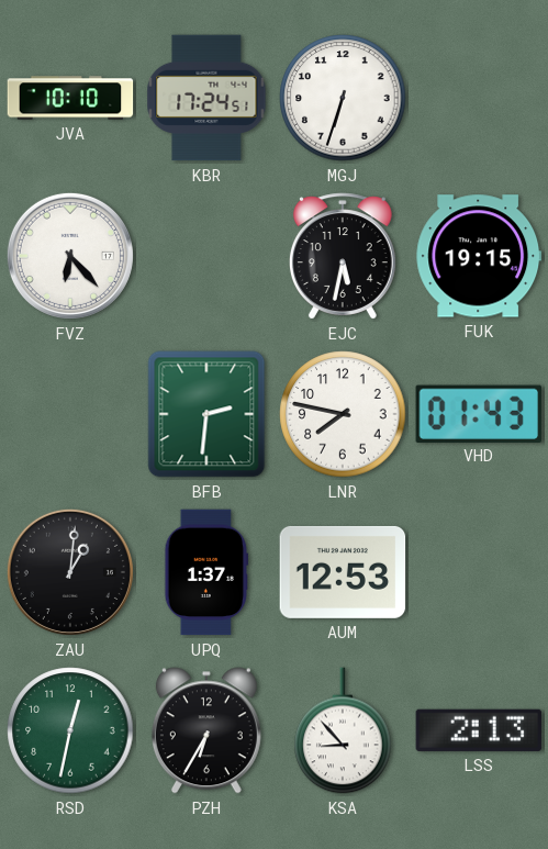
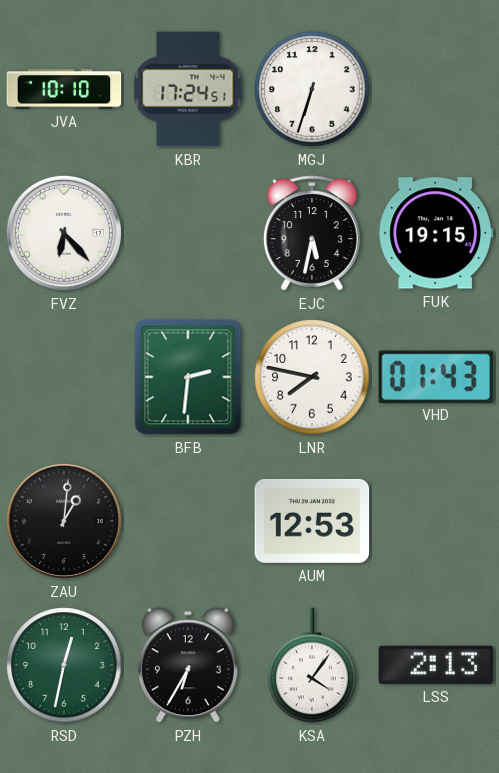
UPQ: 1:37 -> none (206, 572)
KSA: 8:53 -> 4:06 (312, 665)
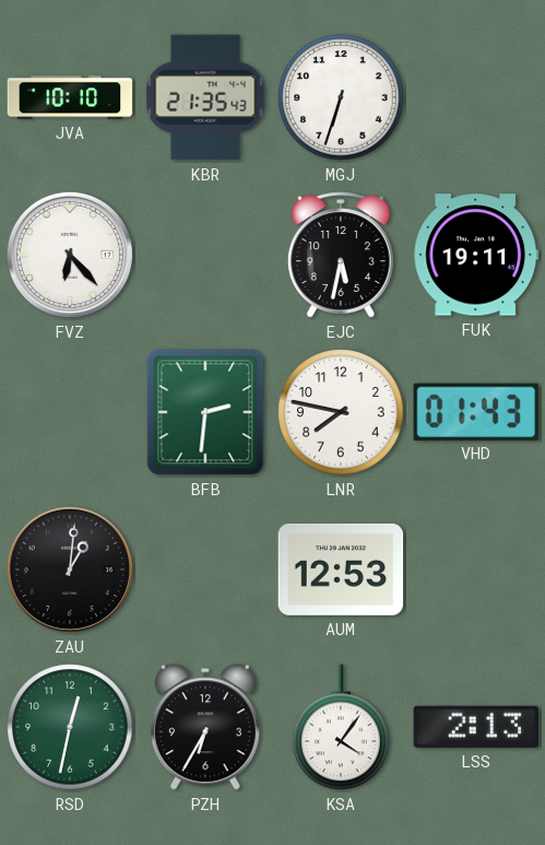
KBR: 17:24 -> 21:35 (205, 97)
FUK: 19:15 -> 19:11 (476, 255)
